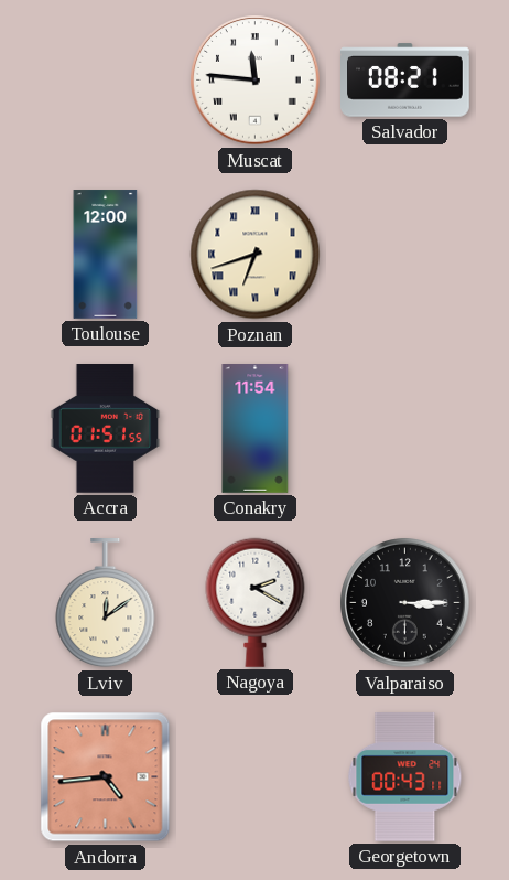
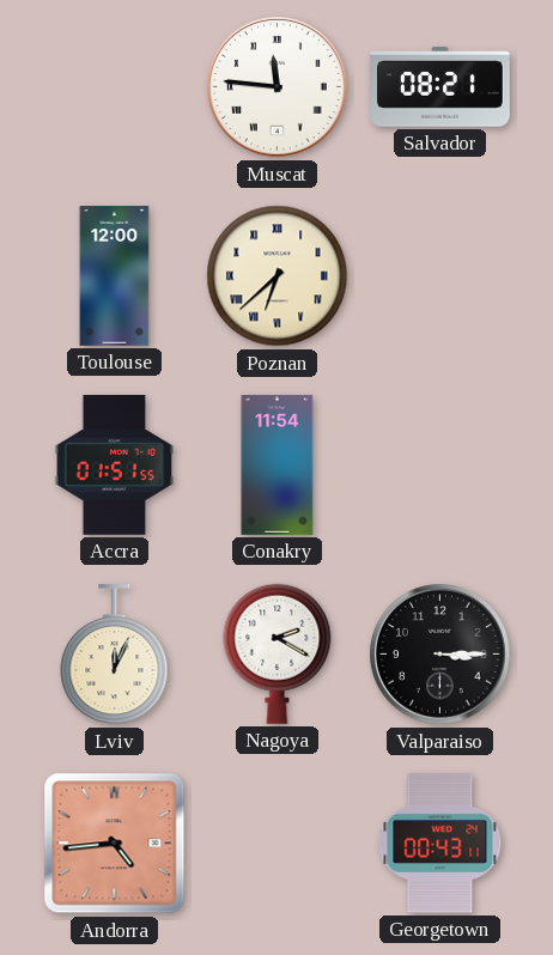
Poznan: 6:42 -> 6:38 (278, 276)
Lviv: 12:09 -> 12:04 (115, 656)
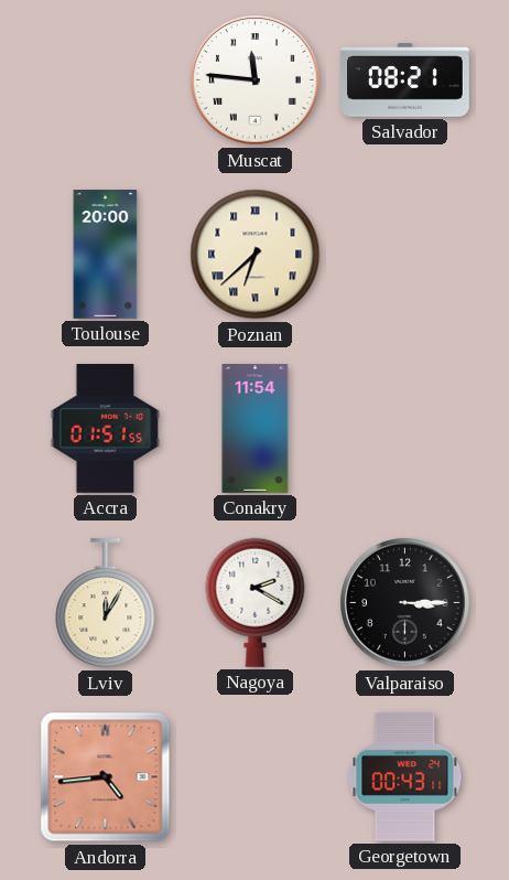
Toulouse: 12:00 -> 20:00 (106, 255)
Lviv: 12:04 -> 12:05 (106, 604)
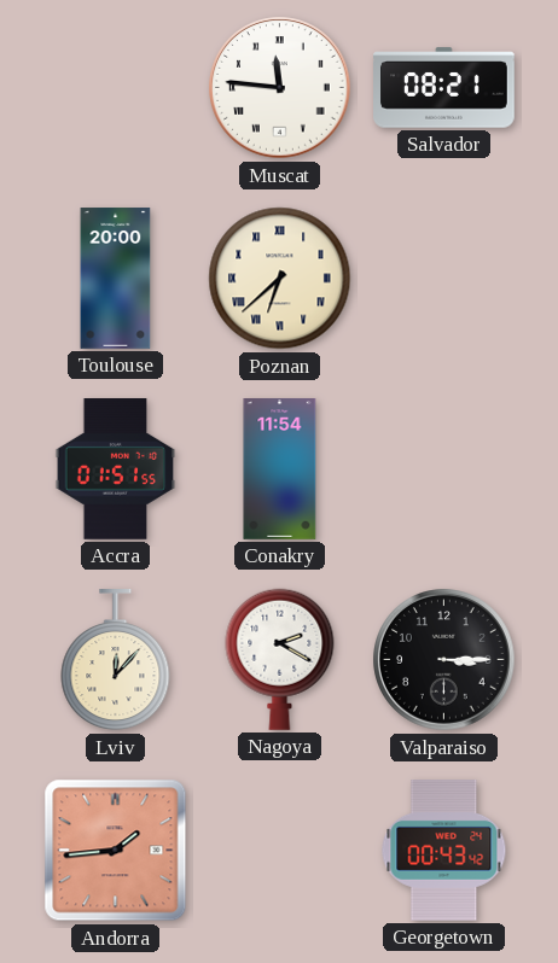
Lviv: 12:05 -> 12:07 (116, 661)
Andorra: 4:44 -> 1:44 (116, 851)
Georgetown: 00:43:11 -> 00:43:42 (444, 851)
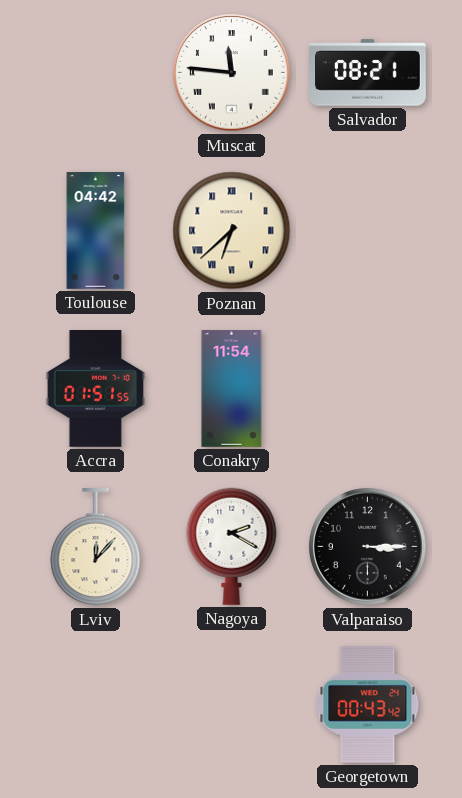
Toulouse: 20:00 -> 04:42 (96, 231)
Andorra: 1:44 -> none (116, 851)
